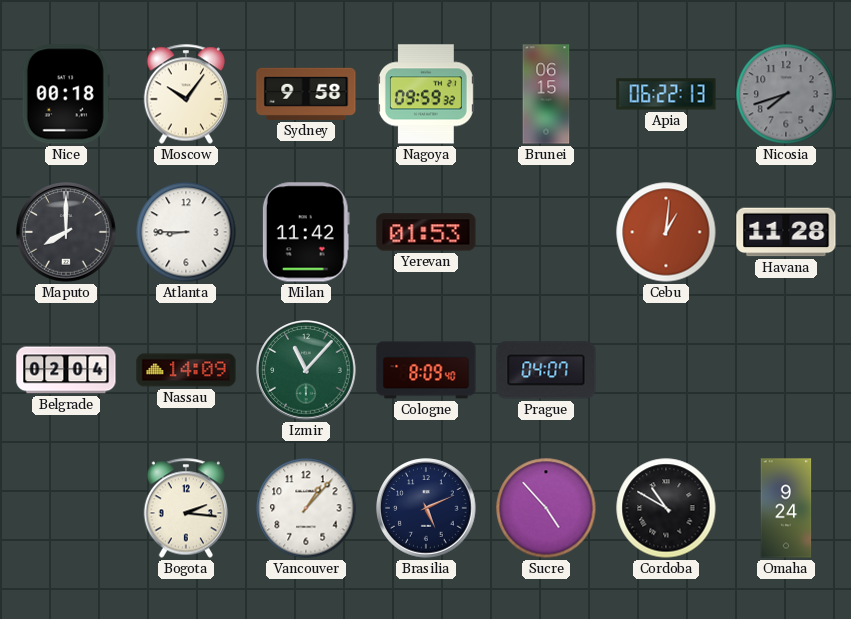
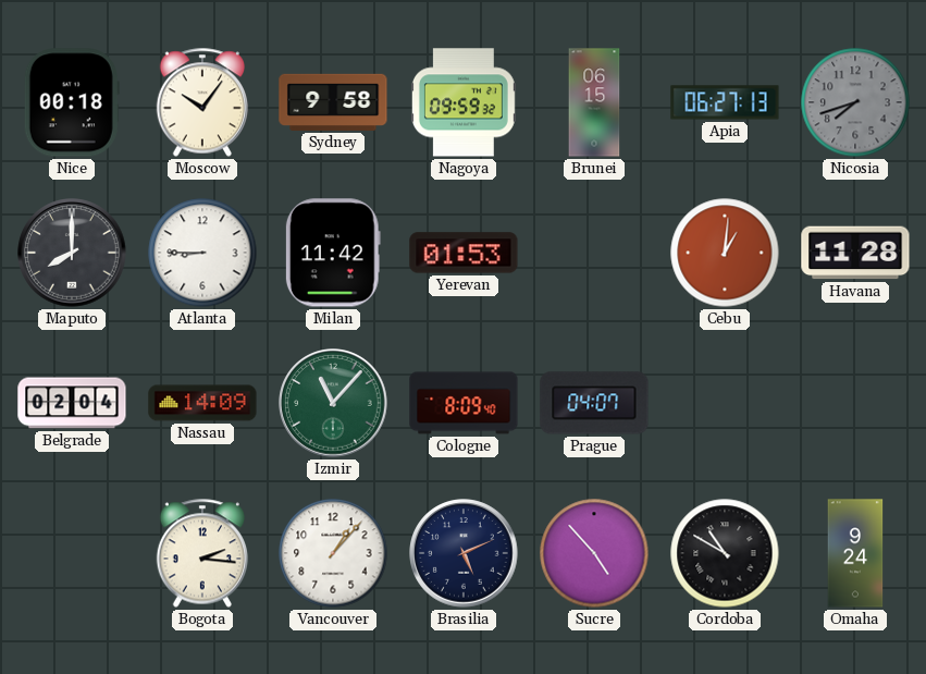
Apia: 06:22 -> 06:27 (725, 102)
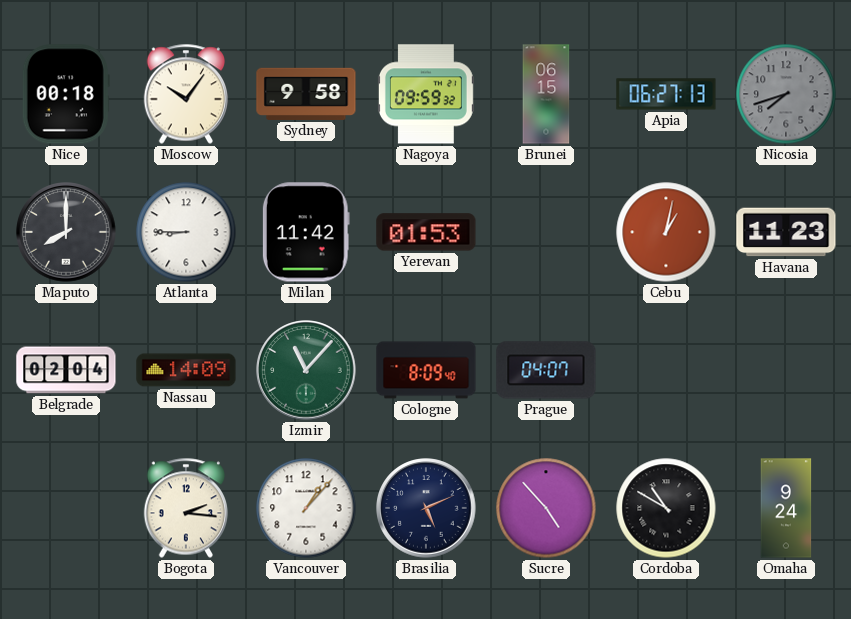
Cebu: 1:01 -> 1:02 (666, 232)
Havana: 11:28 -> 11:23 (786, 232)
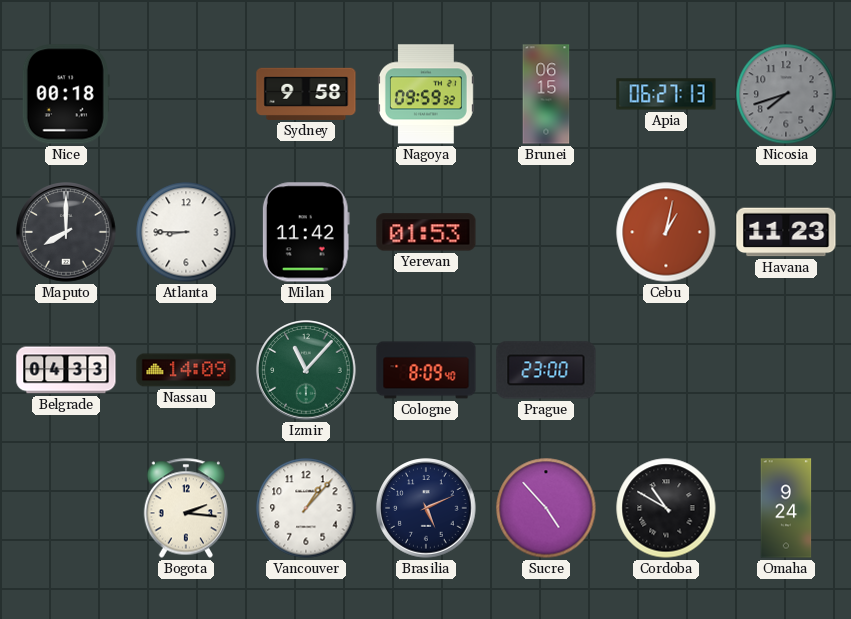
Moscow: 10:06 -> none (186, 94)
Belgrade: 02:04 -> 04:33 (66, 370)
Prague: 04:07 -> 23:00 (546, 370)
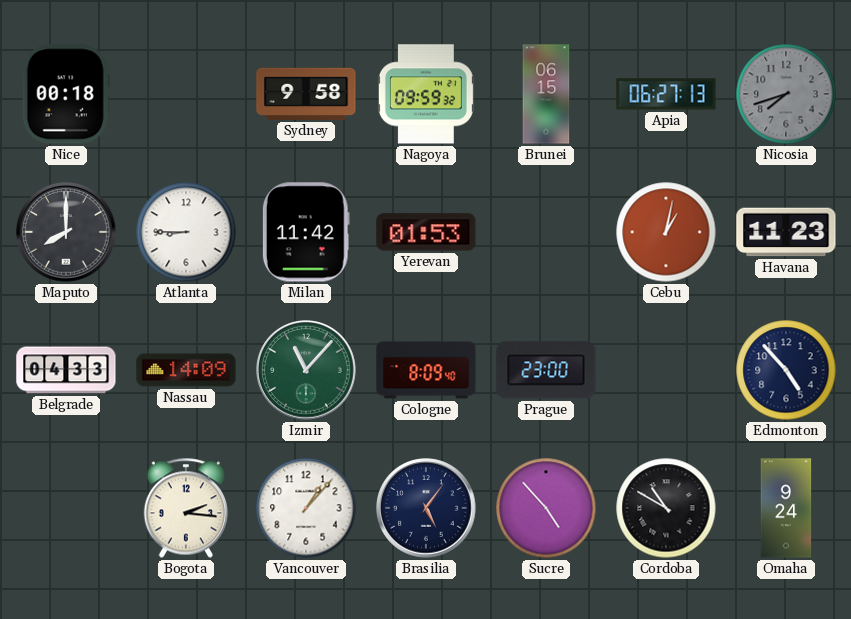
Edmonton: none -> 4:53 (786, 370)
Brasilia: 5:11 -> 5:06 (426, 508)
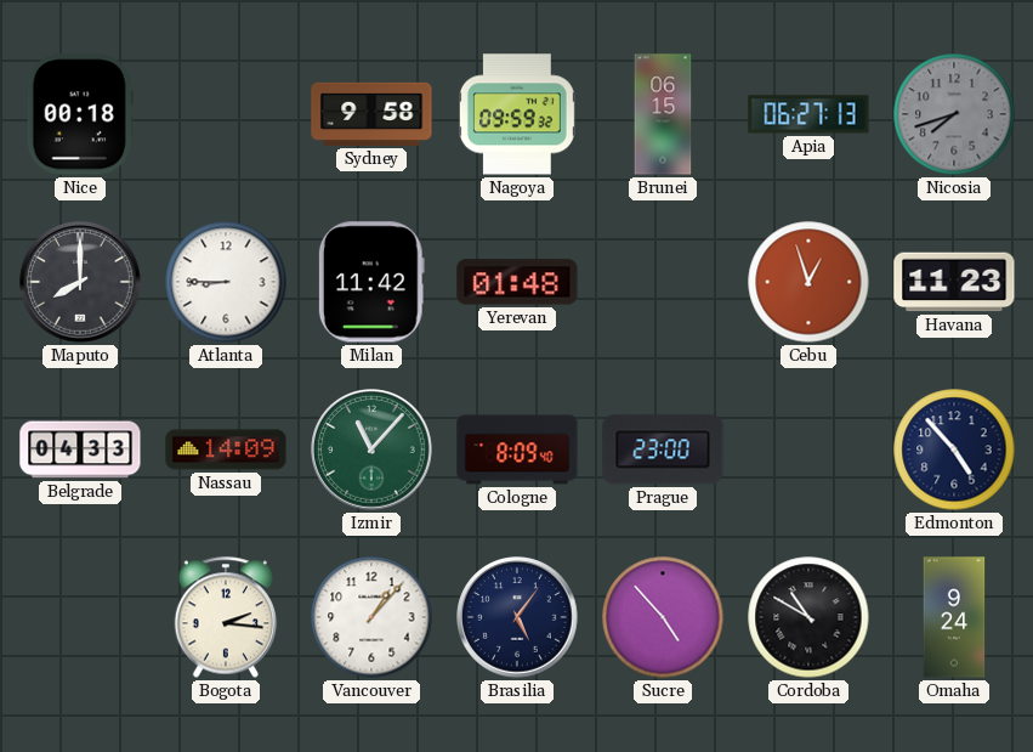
Yerevan: 01:53 -> 01:48 (517, 282)
Cebu: 1:02 -> 12:57 (808, 282)
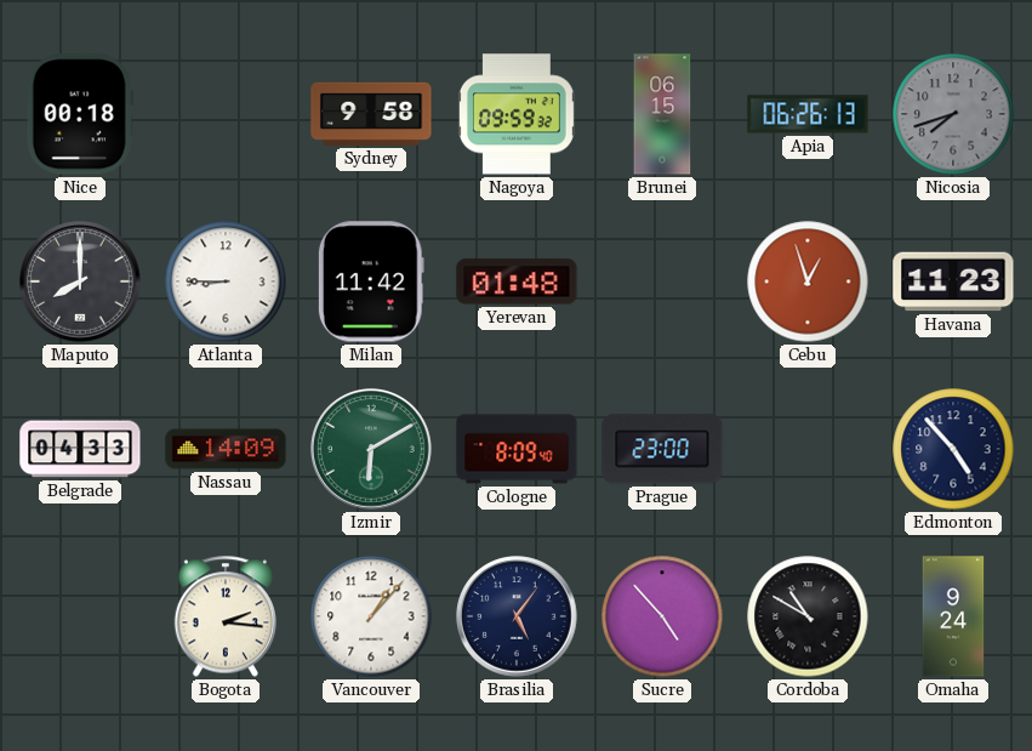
Apia: 06:27 -> 06:26 (808, 114)
Izmir: 11:07 -> 6:10 (371, 449)
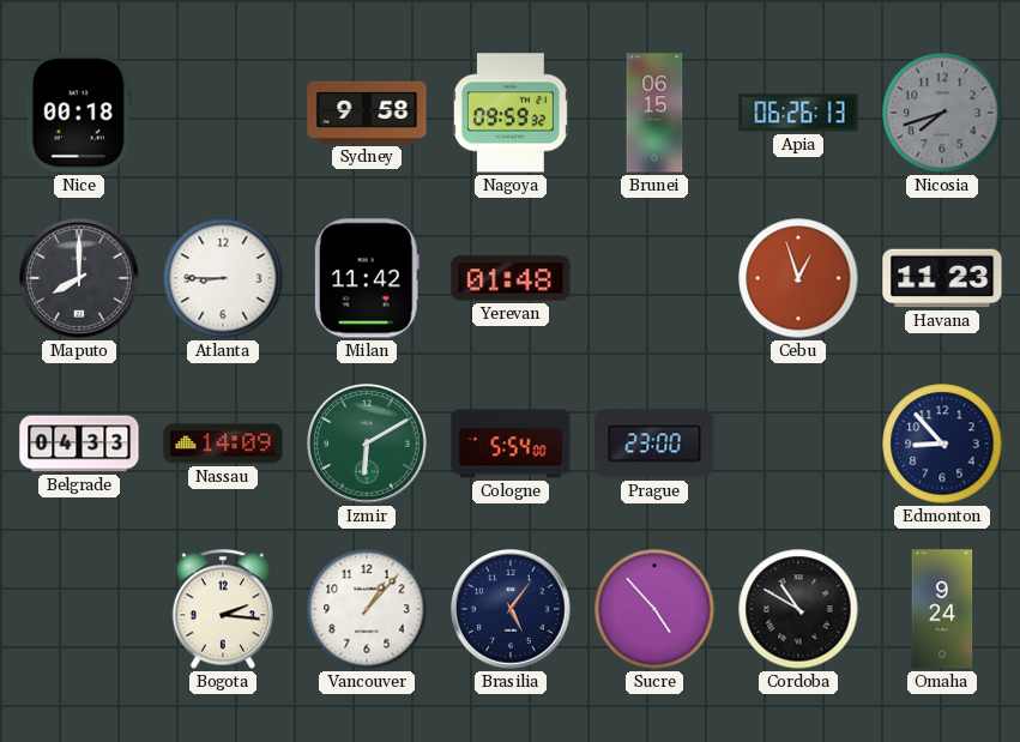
Cologne: 8:09 -> 5:54 (511, 444)
Edmonton: 4:53 -> 8:53 (942, 444)
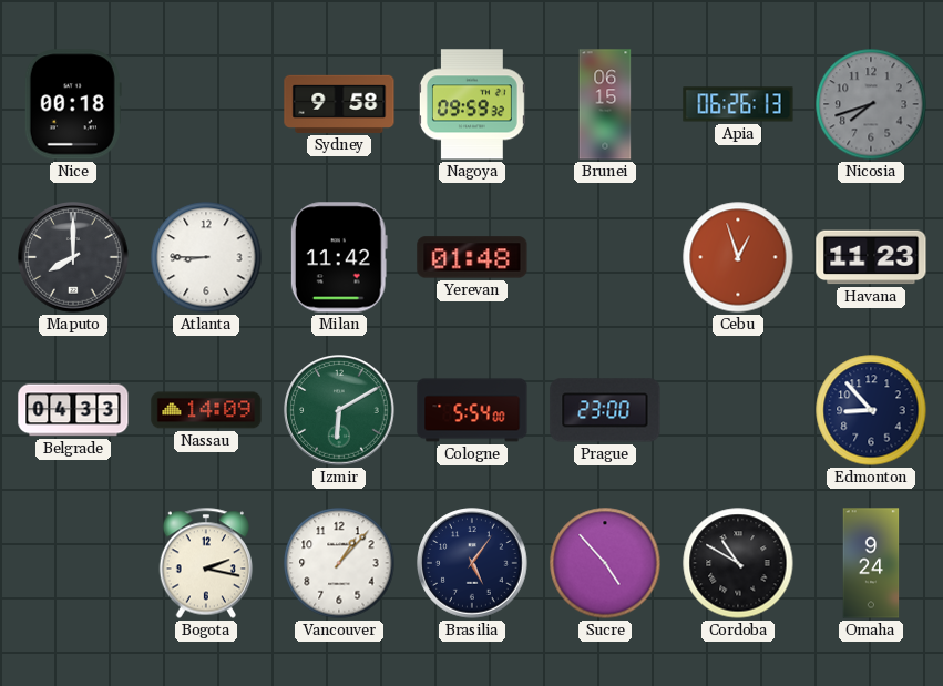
Bogota: 2:16 -> 2:17 (206, 563)
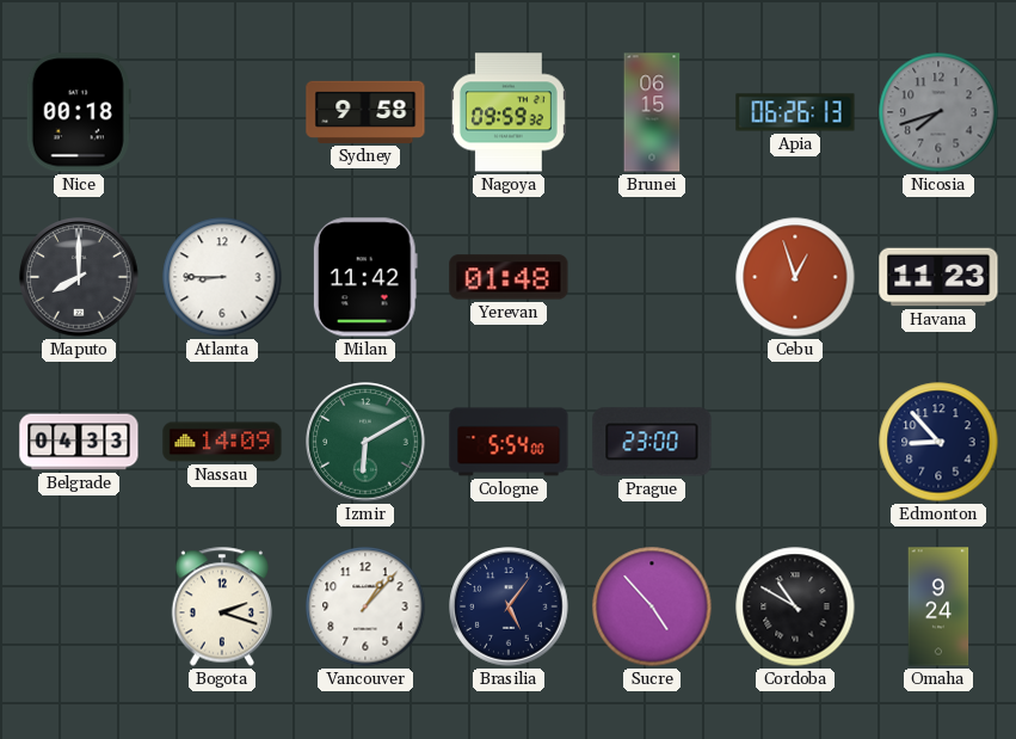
Bogota: 2:17 -> 2:18 (222, 606)
